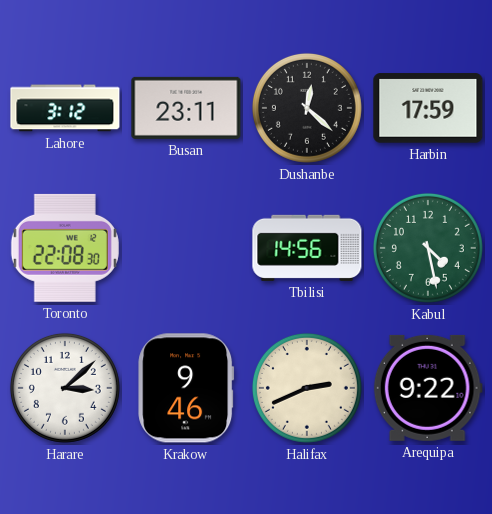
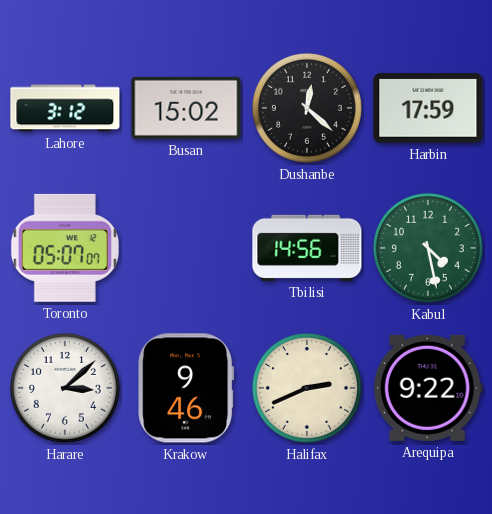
Busan: 23:11 -> 15:02 (186, 108)
Toronto: 22:08 -> 05:07 (65, 248)
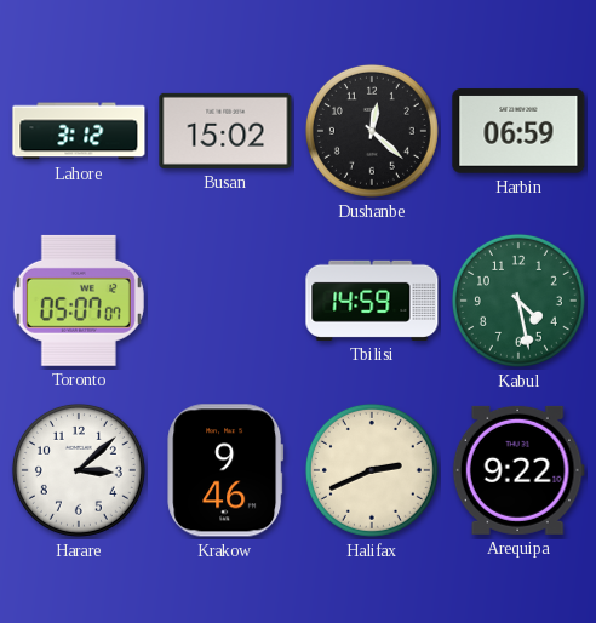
Harbin: 17:59 -> 06:59 (518, 131)
Tbilisi: 14:56 -> 14:59 (372, 301)
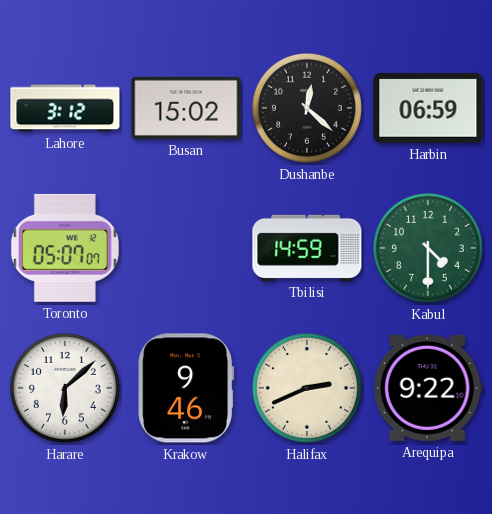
Kabul: 4:28 -> 4:30 (428, 248)
Harare: 3:08 -> 6:08 (65, 388)
